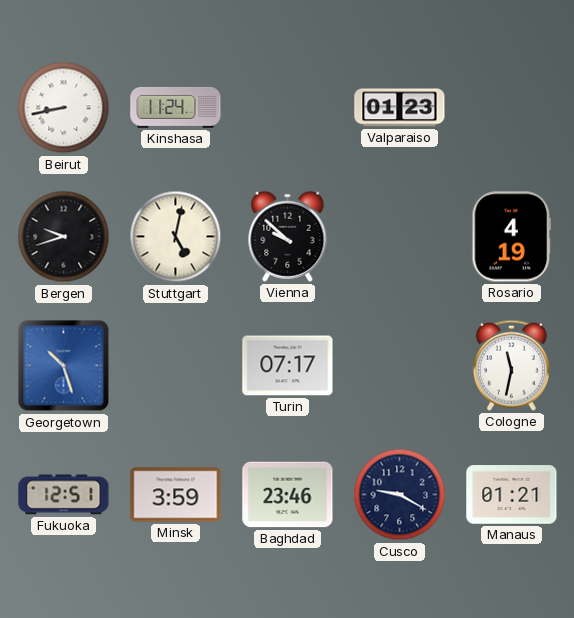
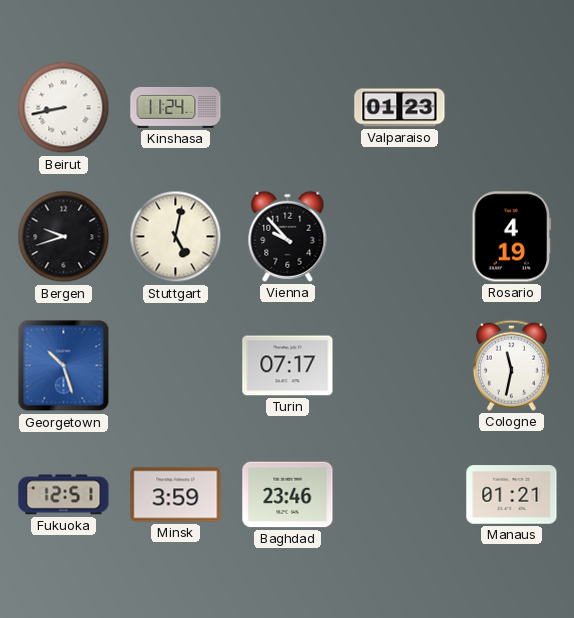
Vienna: 9:52 -> 9:53 (288, 236)
Cusco: 9:20 -> none (400, 495)
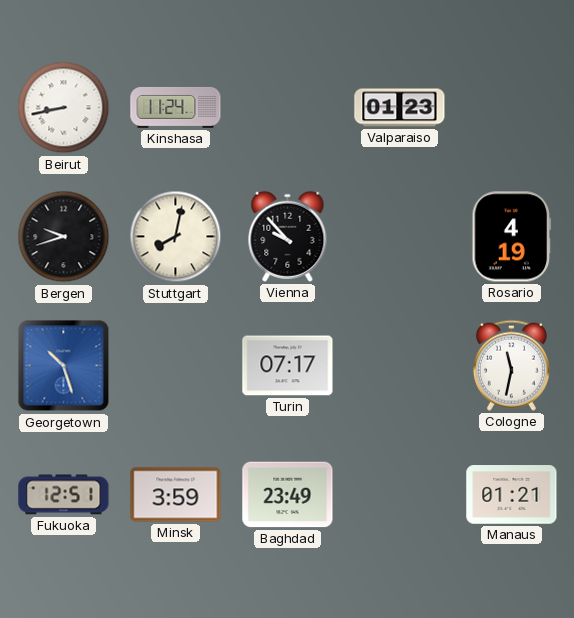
Stuttgart: 5:02 -> 8:02 (176, 237)
Baghdad: 23:46 -> 23:49 (288, 495)
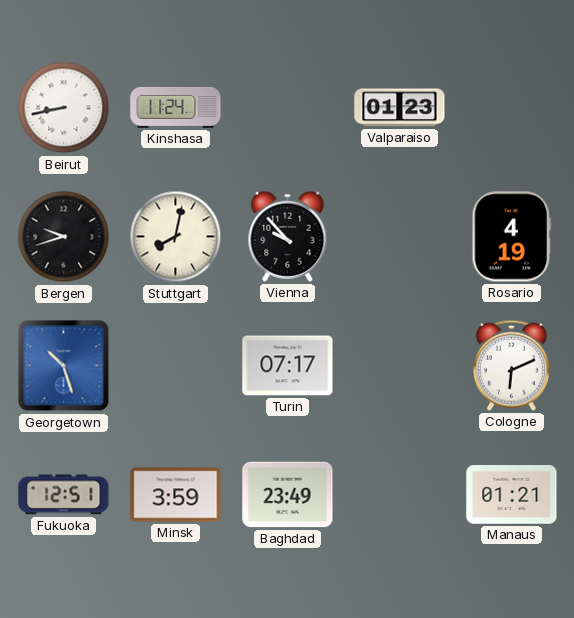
Cologne: 11:32 -> 6:11 (511, 365)
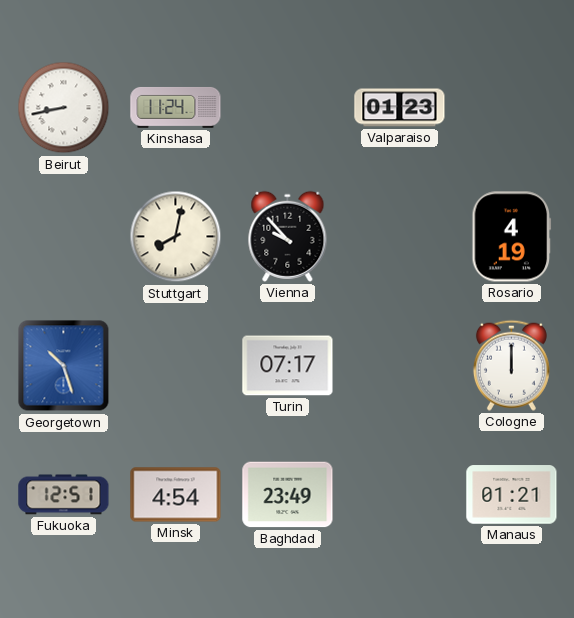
Bergen: 9:42 -> none (64, 237)
Cologne: 6:11 -> 12:00 (511, 365)
Minsk: 3:59 -> 4:54 (176, 495)
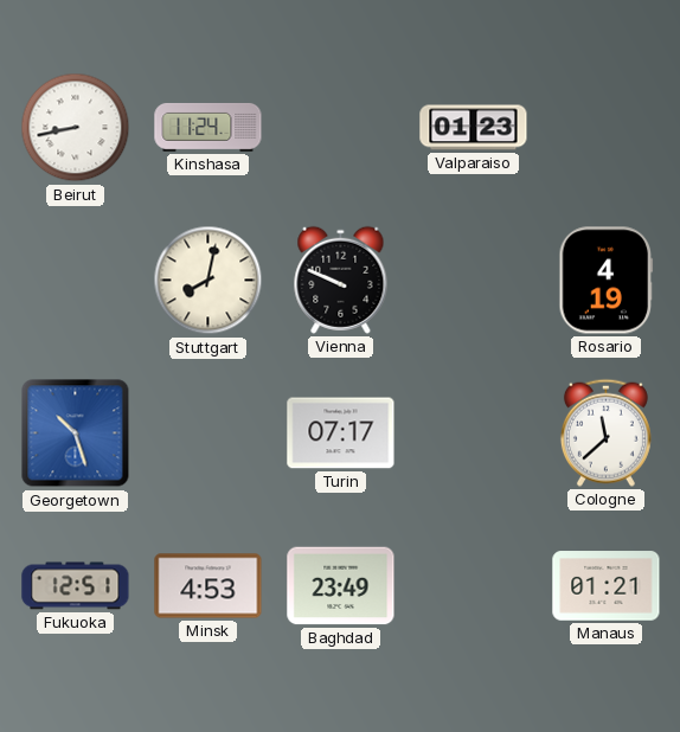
Vienna: 9:53 -> 9:49 (341, 280)
Cologne: 12:00 -> 11:38 (605, 432)
Minsk: 4:54 -> 4:53 (209, 586)
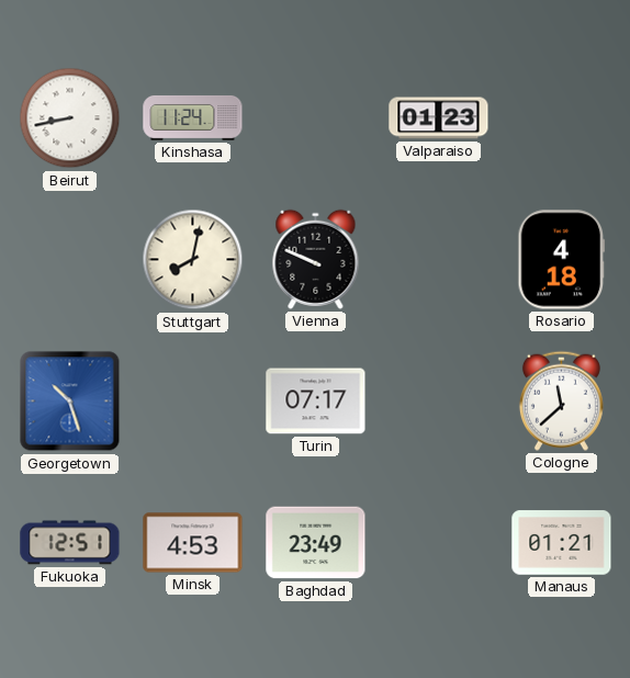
Rosario: 4:19 -> 4:18 (562, 260)
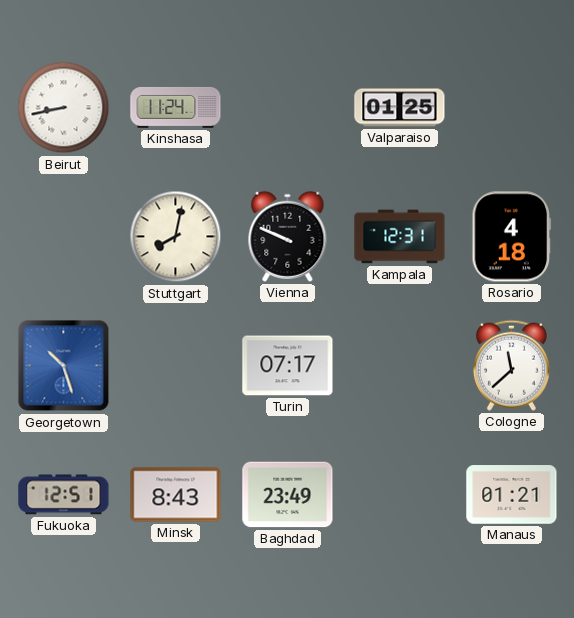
Valparaiso: 01:23 -> 01:25 (400, 108)
Kampala: none -> 12:31 (400, 237)
Minsk: 4:53 -> 8:43 (176, 495)
